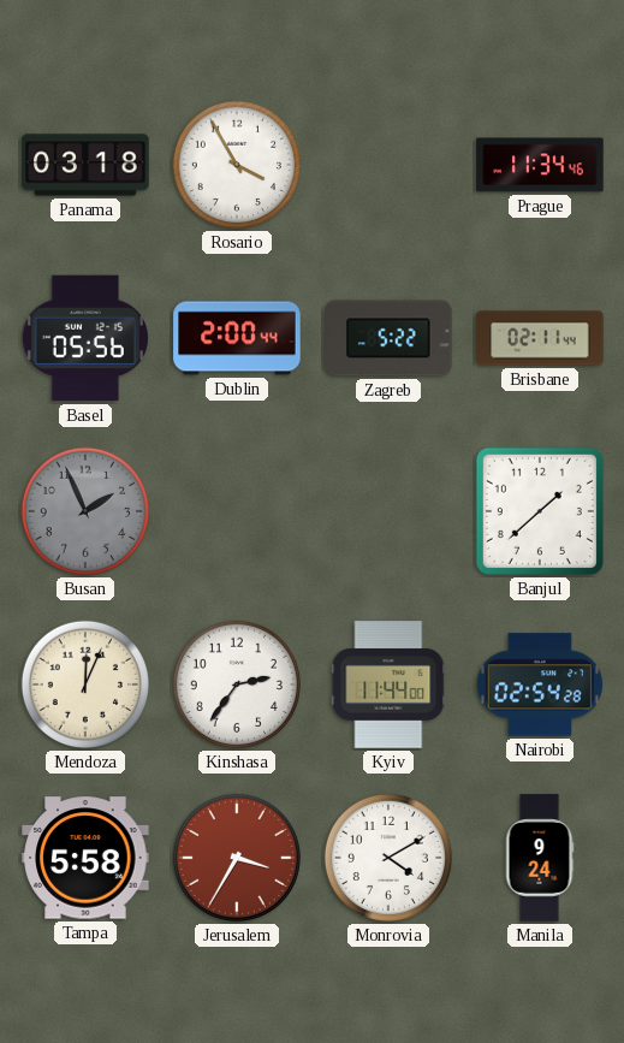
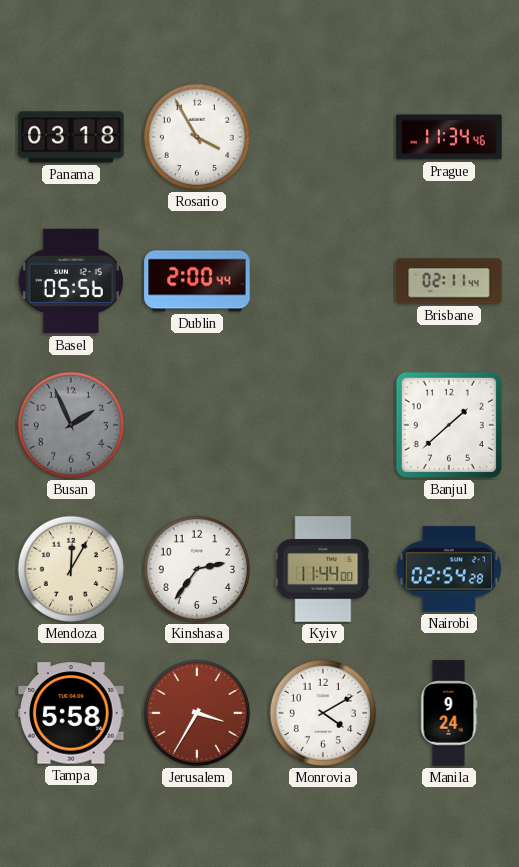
Zagreb: 5:22 -> none (388, 338)
Mendoza: 12:04 -> 12:05 (71, 569)
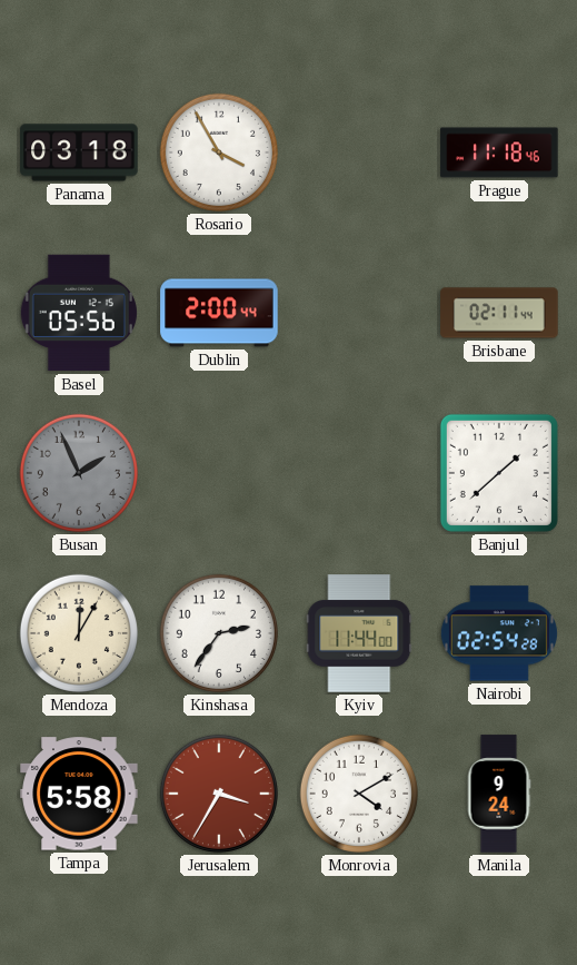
Prague: 11:34 -> 11:18 (499, 152)
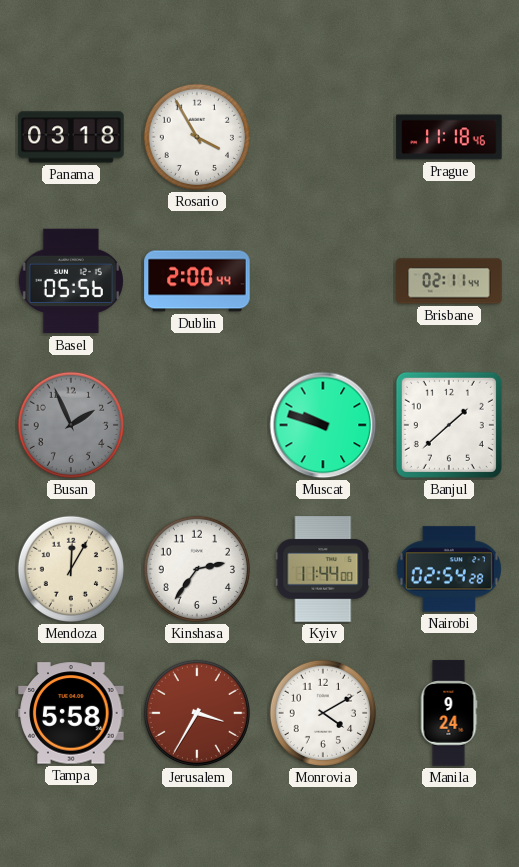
Muscat: none -> 9:48 (323, 425)
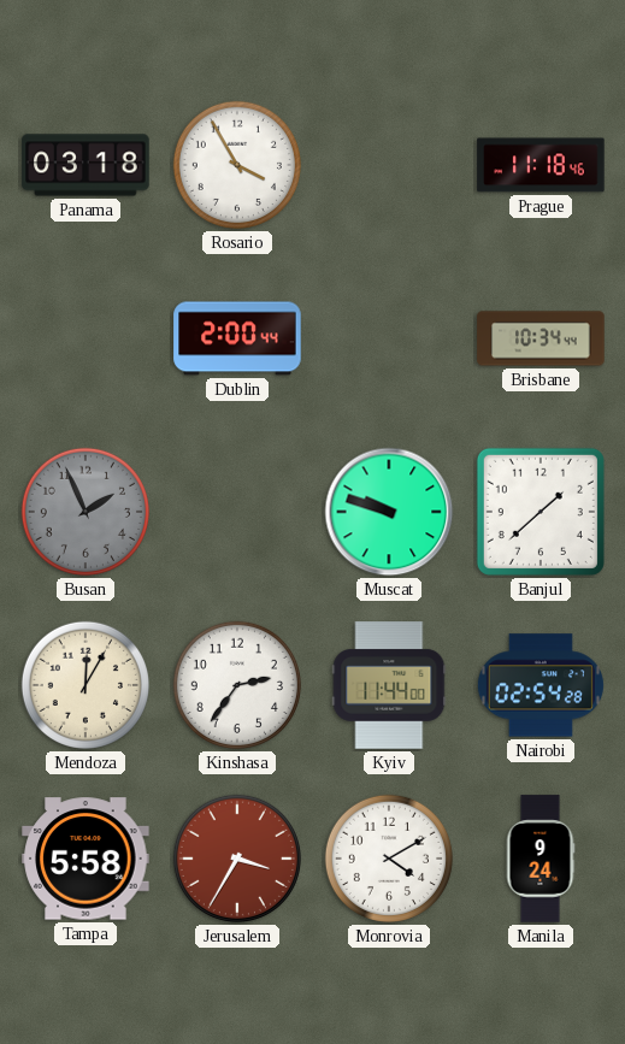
Basel: 05:56 -> none (71, 281)
Brisbane: 02:11 -> 10:34 (541, 338)
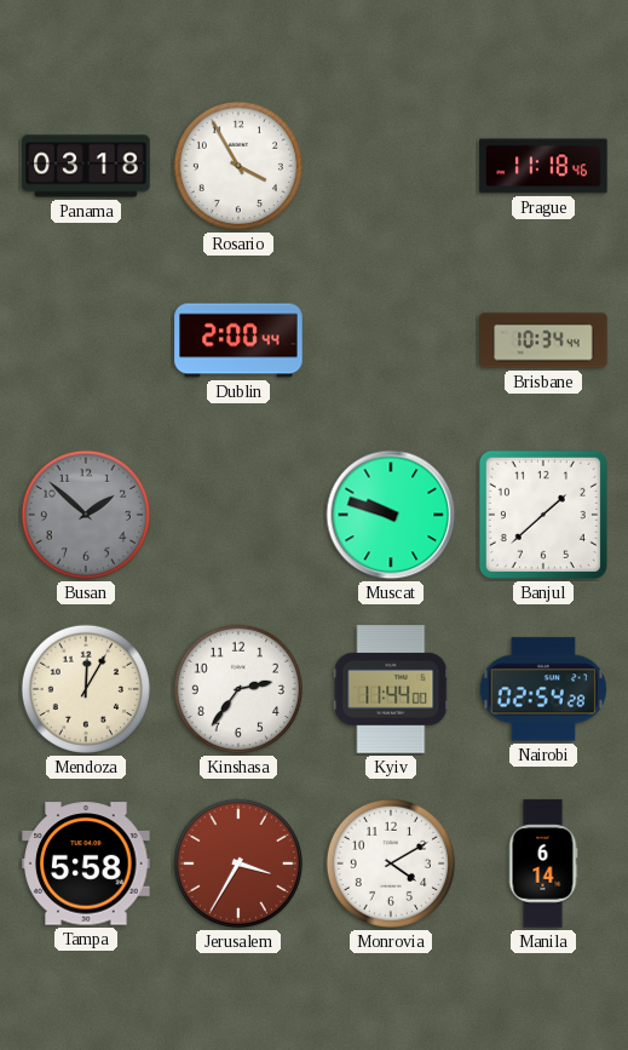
Busan: 1:56 -> 1:52 (86, 515)
Manila: 9:24 -> 6:14 (543, 863)
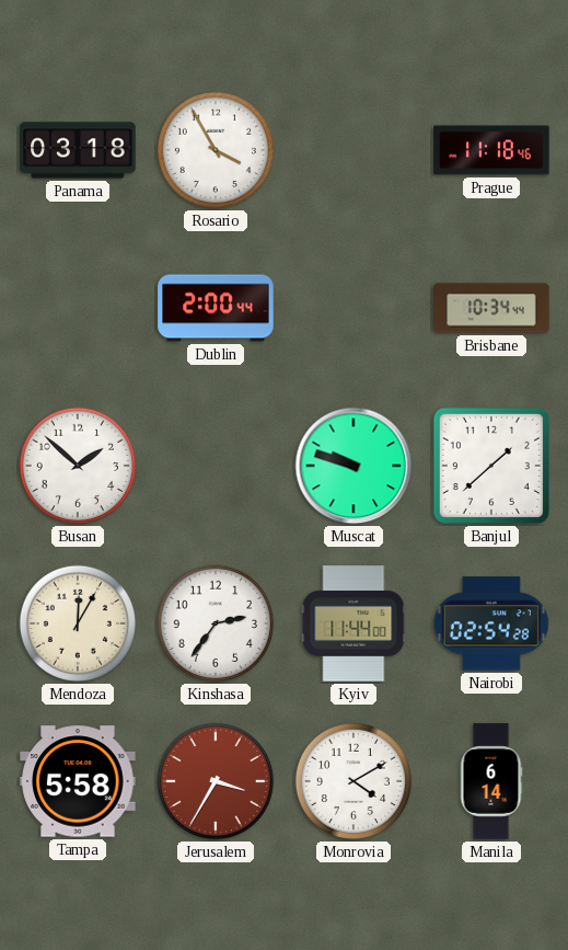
Busan dial: grey -> white (78, 466)
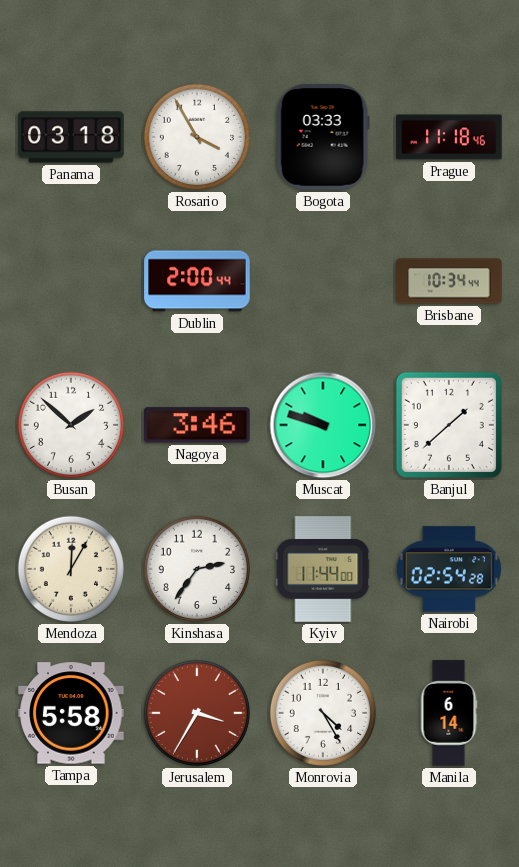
Bogota: none -> 03:33 (323, 137)
Nagoya: none -> 3:46 (197, 425)
Monrovia: 4:10 -> 4:25 (323, 713)
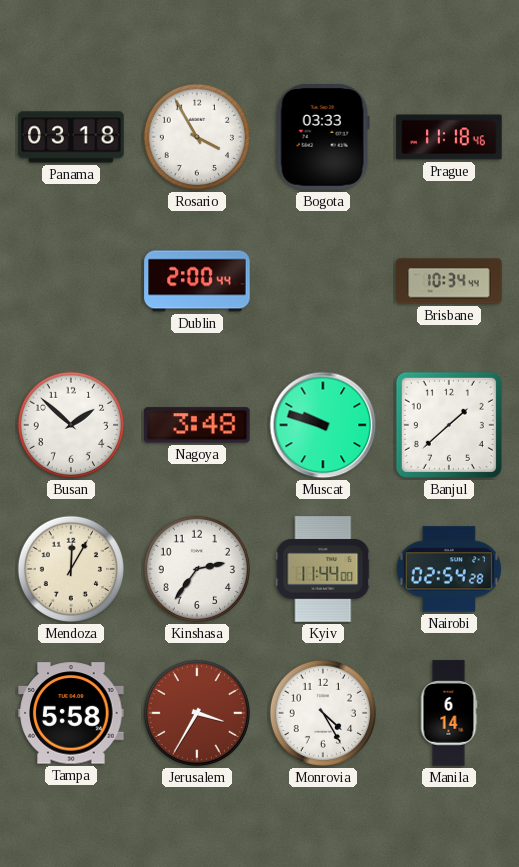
Nagoya: 3:46 -> 3:48 (197, 425)
